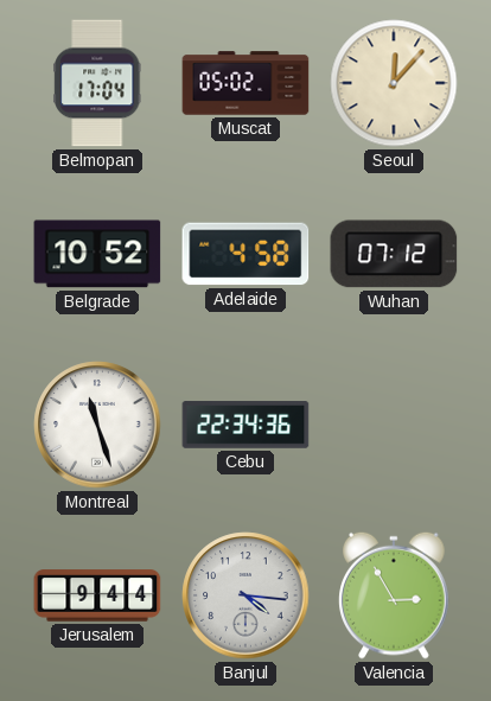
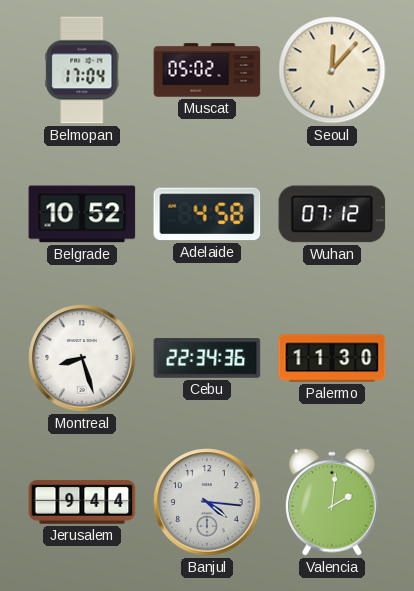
Montreal: 11:27 -> 8:27 (82, 358)
Palermo: none -> 11:30 (332, 358)
Valencia: 2:55 -> 2:01 (332, 502)
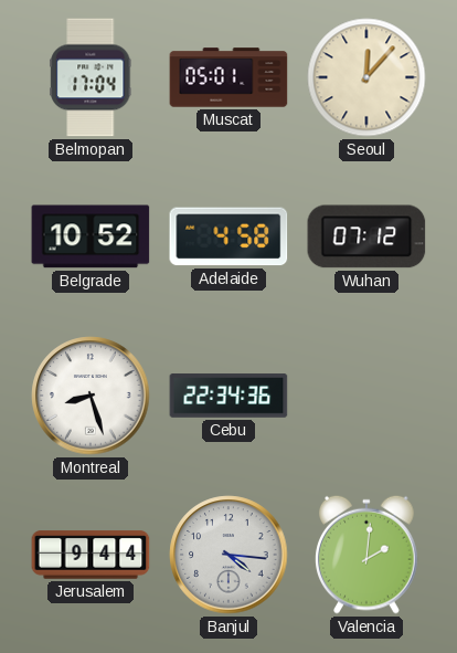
Muscat: 05:02 -> 05:01 (228, 77)
Palermo: 11:30 -> none (332, 358)
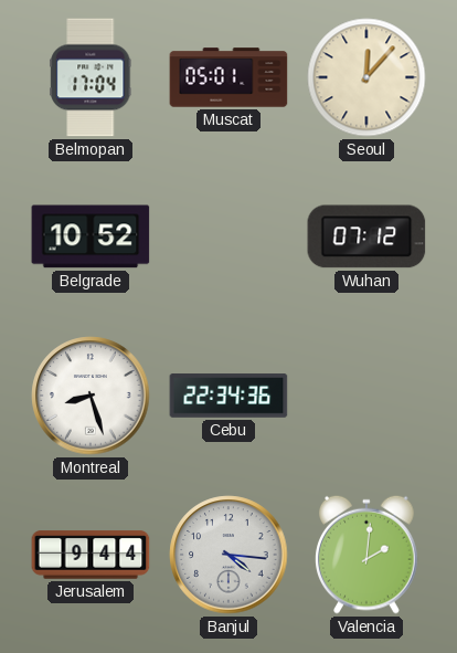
Adelaide: 4:58 -> none (228, 236)
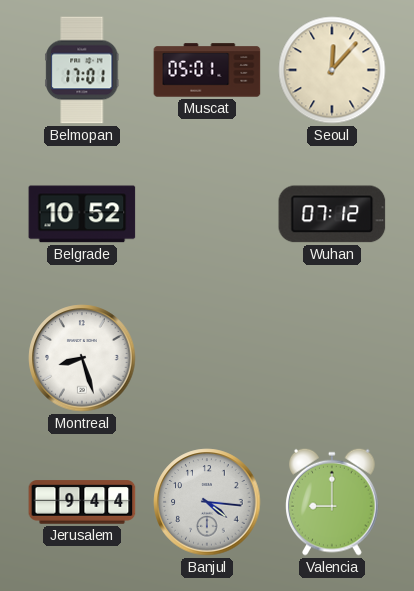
Belmopan: 17:04 -> 17:01 (82, 70)
Cebu: 22:34 -> none (228, 396)
Valencia: 2:01 -> 9:00 (332, 502)
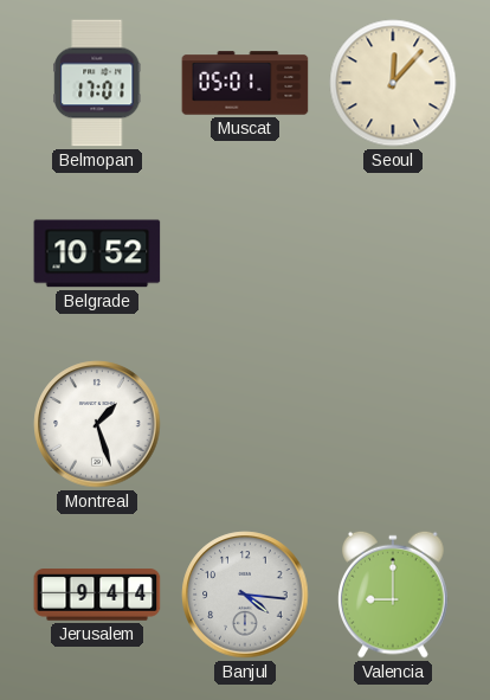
Wuhan: 07:12 -> none (332, 214)
Montreal: 8:27 -> 1:27 (97, 424)
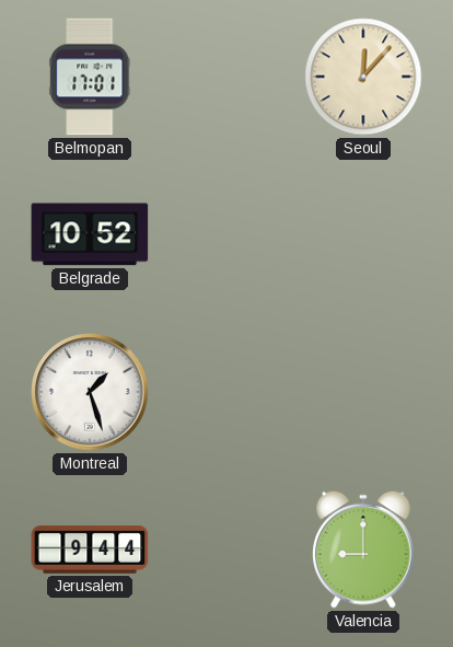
Muscat: 05:01 -> none (245, 83)
Banjul: 4:16 -> none (245, 595)
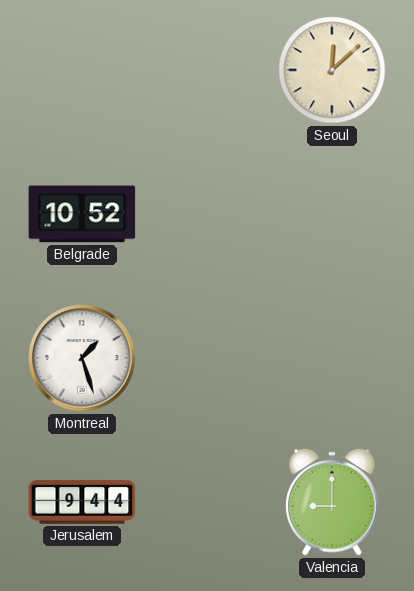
Belmopan: 17:01 -> none (90, 77)
Seoul: 12:07 -> 12:08 (332, 70)
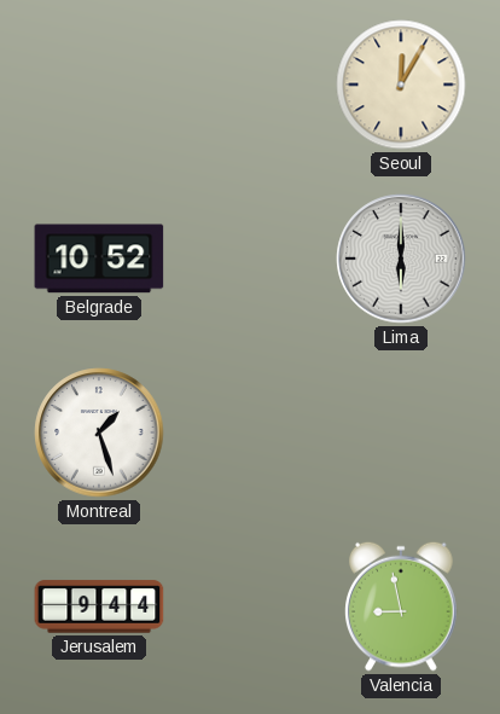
Seoul: 12:08 -> 12:05 (401, 85)
Lima: none -> 6:00 (401, 259)
Valencia: 9:00 -> 8:58 (401, 606)
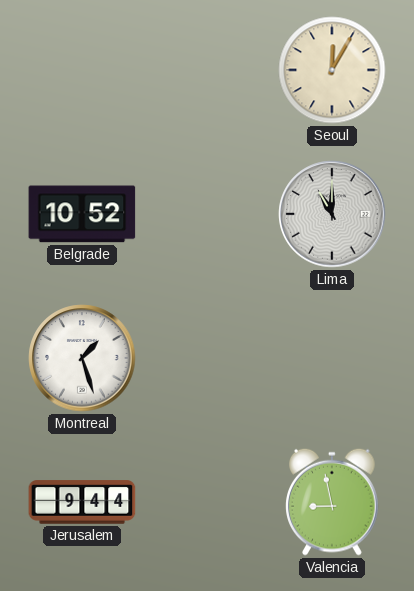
Lima: 6:00 -> 11:00 (332, 214)
